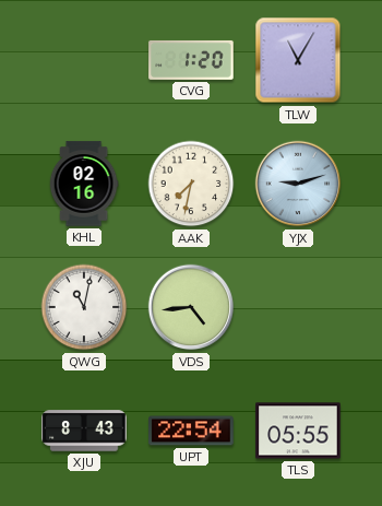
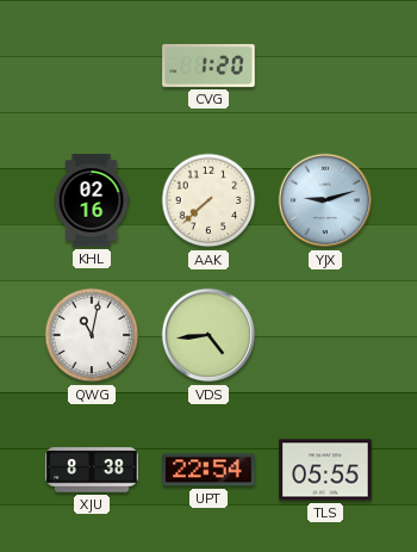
TLW: 11:05 -> none (298, 60)
AAK: 7:32 -> 7:38 (208, 200)
XJU: 8:43 -> 8:38 (92, 470)
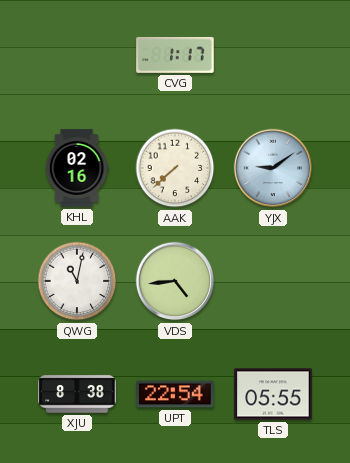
CVG: 1:20 -> 1:17 (175, 55)
YJX: 9:12 -> 9:09 (273, 168)
